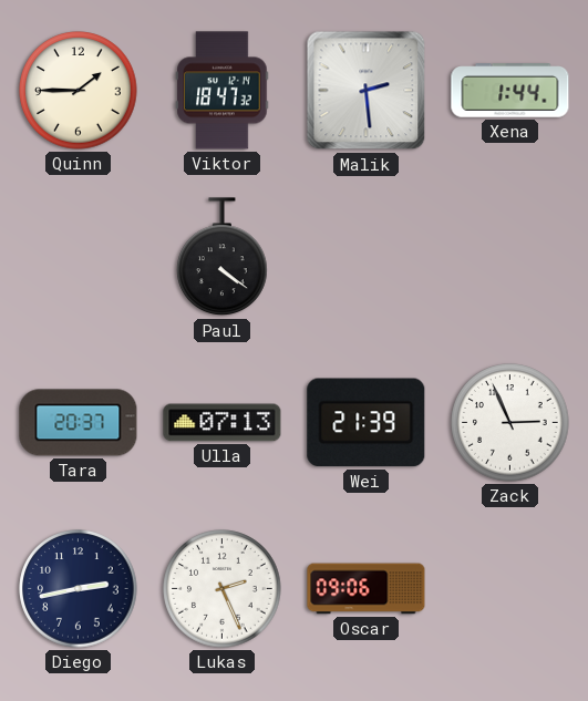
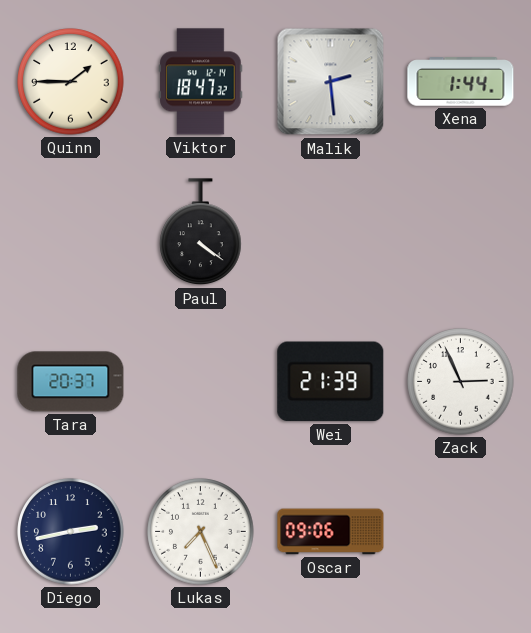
Ulla: 07:13 -> none (223, 423)
Lukas: 2:26 -> 7:26 (201, 532)
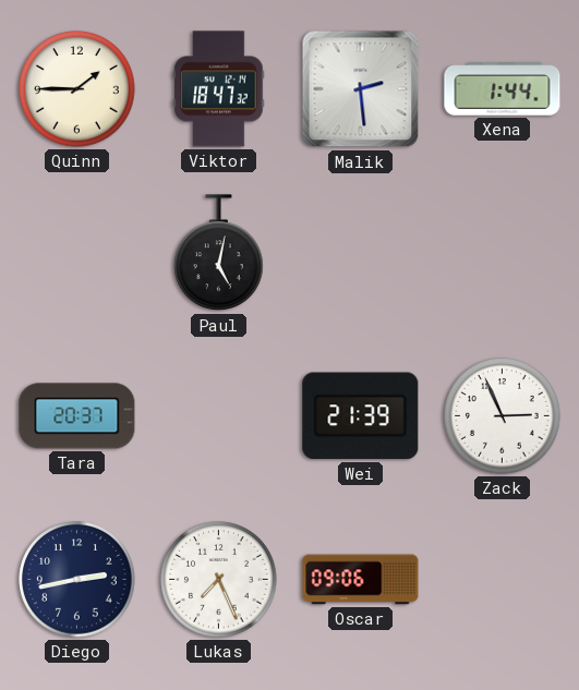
Paul: 4:21 -> 5:02 (219, 253)
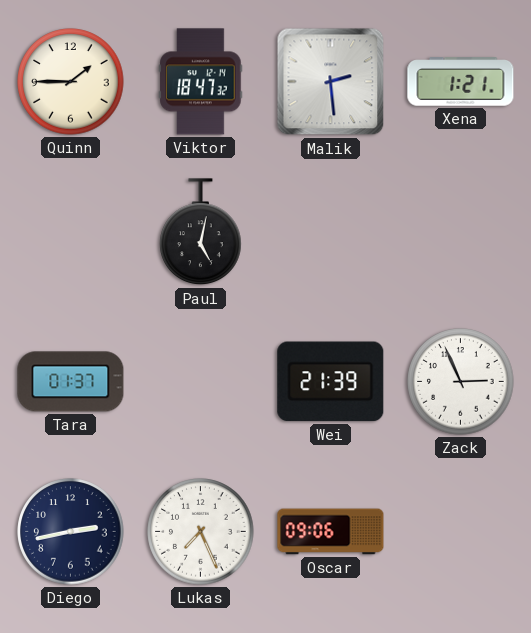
Xena: 1:44 -> 1:21 (461, 82)
Tara: 20:37 -> 01:37 (71, 382)
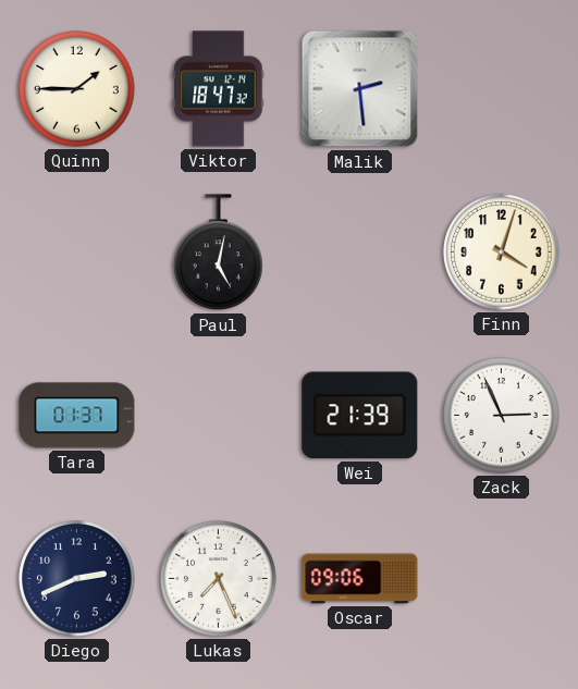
Xena: 1:21 -> none (461, 82)
Finn: none -> 4:03 (502, 253)
Diego: 2:43 -> 2:41 (77, 579)
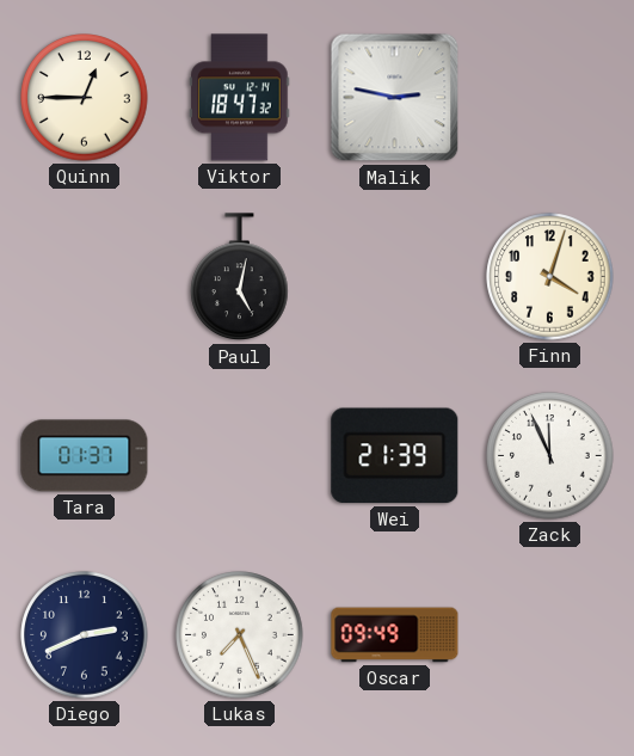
Quinn: 1:45 -> 12:45 (85, 98)
Malik: 2:29 -> 2:47 (395, 98)
Zack: 2:56 -> 11:56 (550, 456)
Oscar: 09:06 -> 09:49 (395, 635)
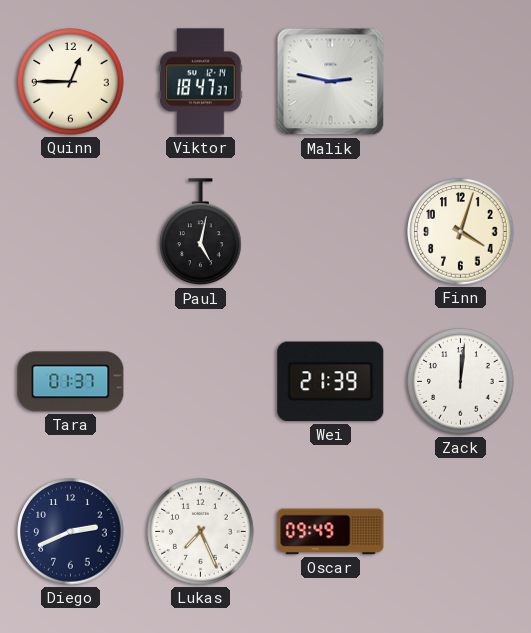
Viktor: 18:47:32 -> 18:47:37 (201, 82)
Zack: 11:56 -> 12:01 (461, 382)
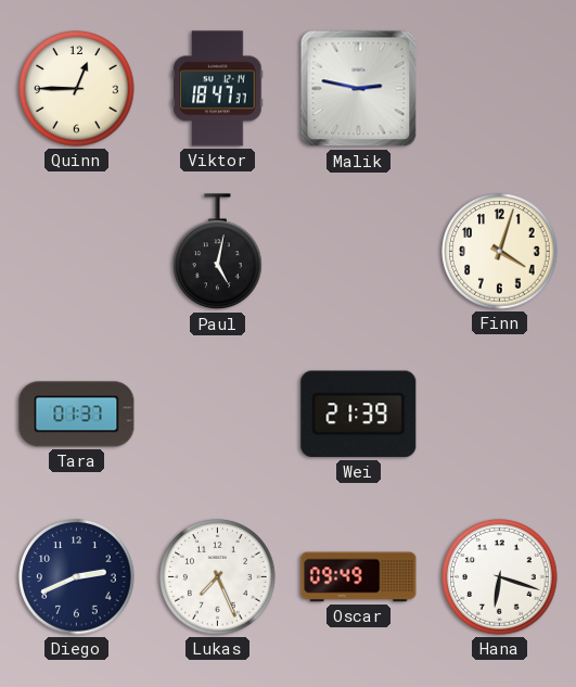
Zack: 12:01 -> none (461, 382)
Hana: none -> 6:18 (500, 577)
